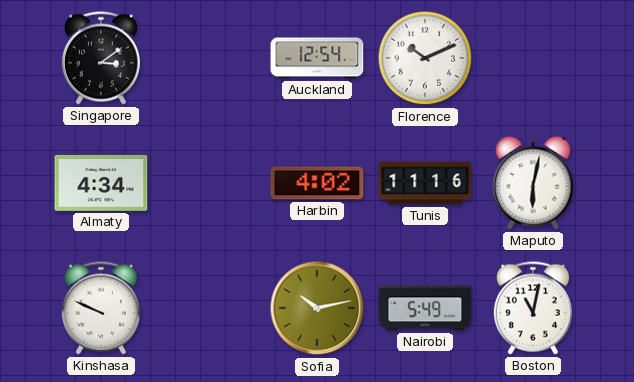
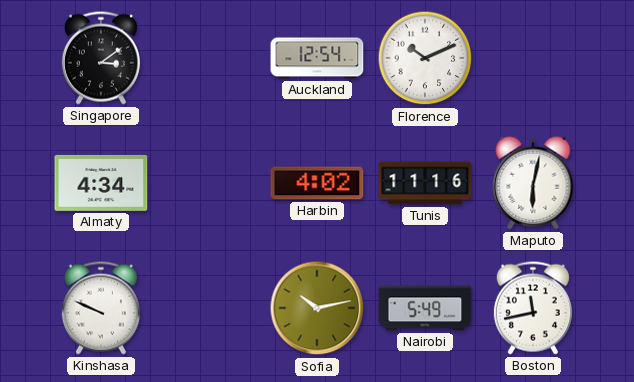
Boston: 11:02 -> 11:43 (533, 308)
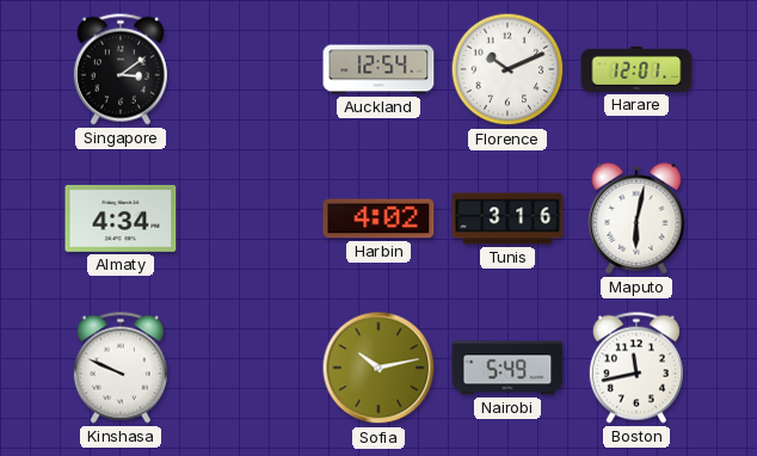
Harare: none -> 12:01 (636, 69)
Tunis: 11:16 -> 3:16 (507, 218)
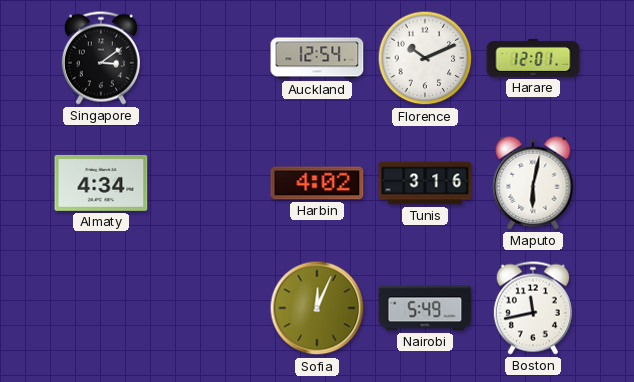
Kinshasa: 9:49 -> none (121, 368)
Sofia: 10:13 -> 12:04 (317, 308)
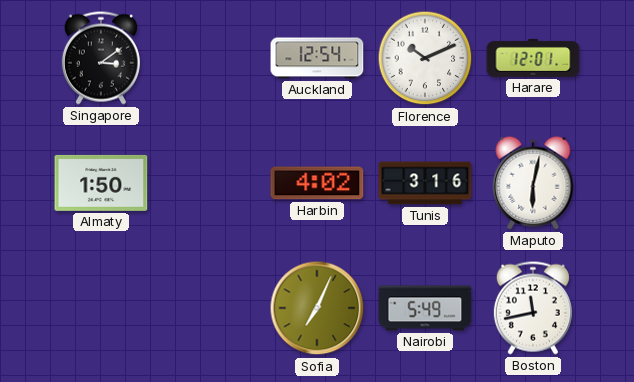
Almaty: 4:34 -> 1:50 (101, 183)
Sofia: 12:04 -> 7:04 (317, 308)
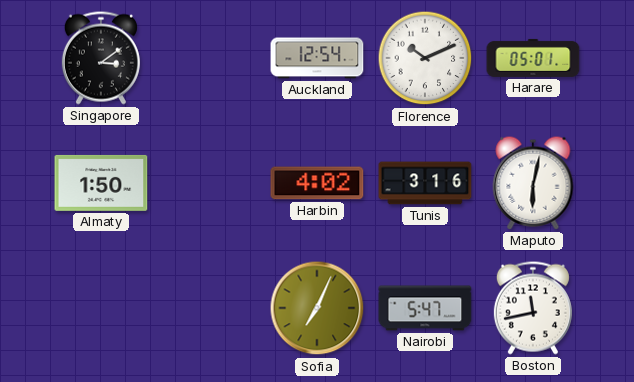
Harare: 12:01 -> 05:01 (533, 58)
Nairobi: 5:49 -> 5:47 (425, 308)
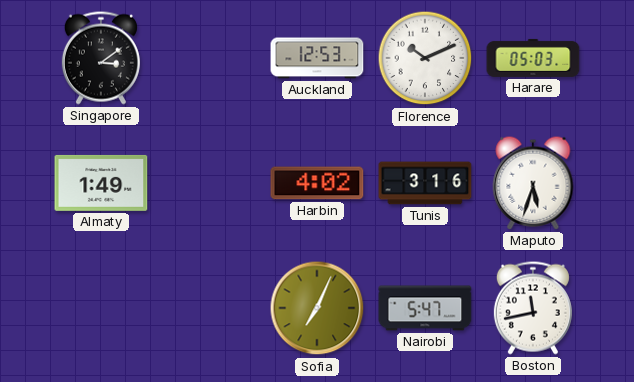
Auckland: 12:54 -> 12:53 (317, 58)
Harare: 05:01 -> 05:03 (533, 58)
Almaty: 1:50 -> 1:49 (101, 183)
Maputo: 6:02 -> 5:33 (533, 183)
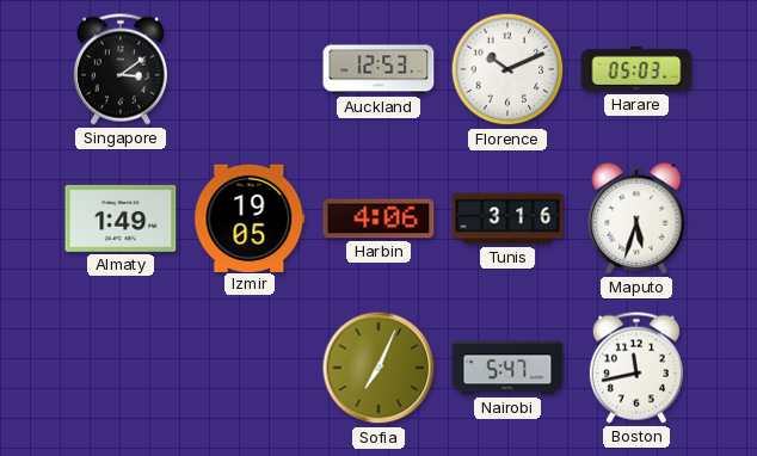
Izmir: none -> 19:05 (250, 217)
Harbin: 4:02 -> 4:06 (378, 218)
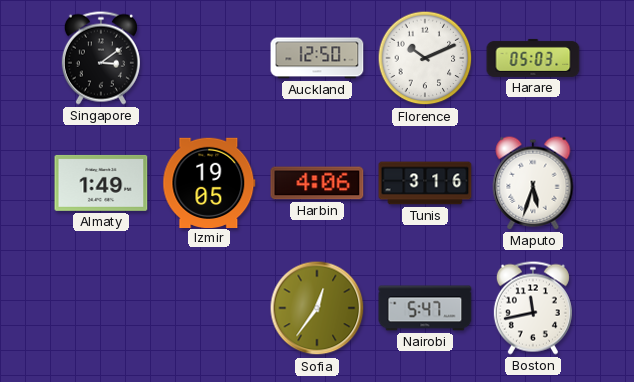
Auckland: 12:53 -> 12:50 (317, 58)
Sofia: 7:04 -> 12:36 (317, 308)
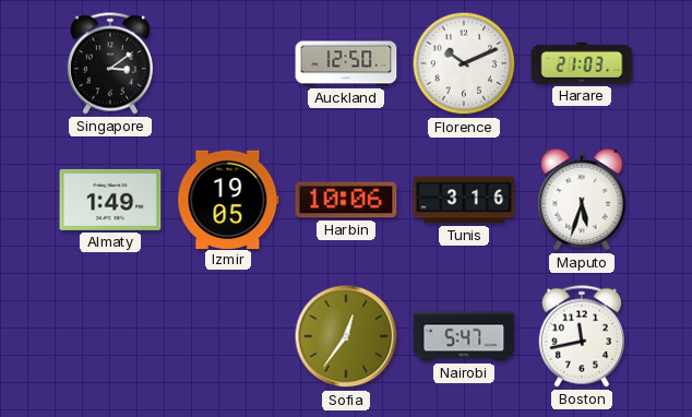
Harare: 05:03 -> 21:03 (582, 63)
Harbin: 4:06 -> 10:06 (346, 200)
